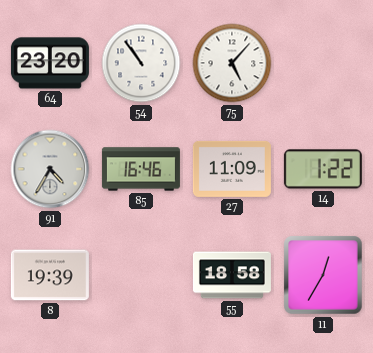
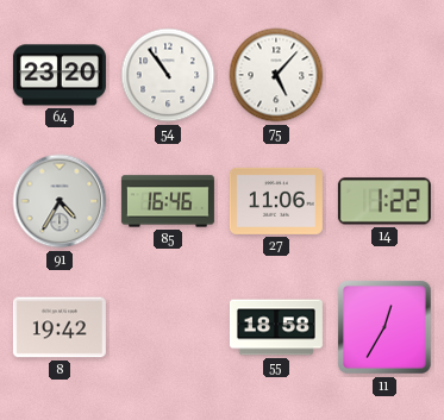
27: 11:09 -> 11:06 (276, 201)
8: 19:39 -> 19:42 (60, 327)
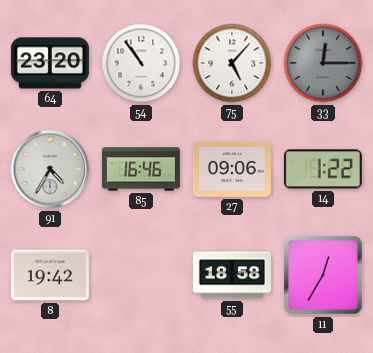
33: none -> 12:15 (323, 63)
27: 11:06 -> 09:06 (232, 169)
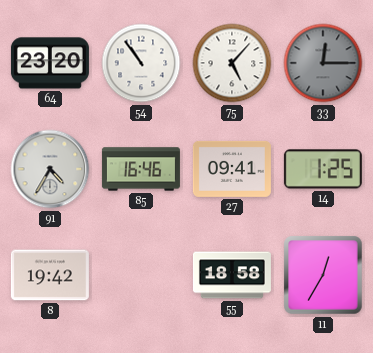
27: 09:06 -> 09:41 (232, 169)
14: 1:22 -> 1:25 (323, 169)
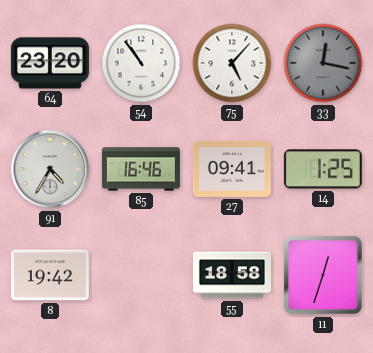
33: 12:15 -> 12:17 (323, 63)
11: 12:35 -> 12:33 (323, 275)
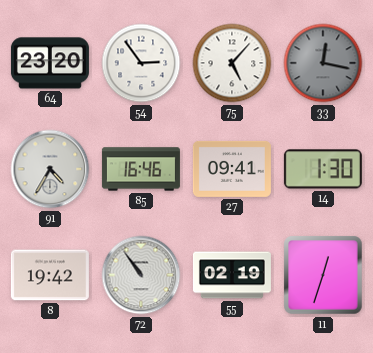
54: 10:54 -> 2:54 (141, 63)
14: 1:25 -> 1:30 (323, 169)
72: none -> 10:54 (141, 275)
55: 18:58 -> 02:19 (232, 275)
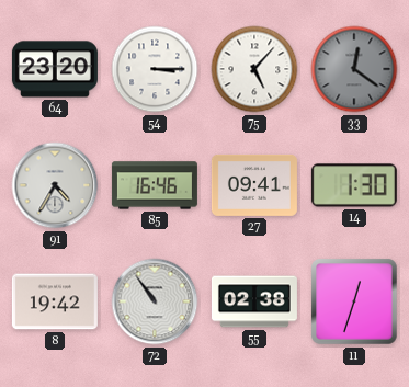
54: 2:54 -> 3:15 (155, 69)
33: 12:17 -> 12:21 (354, 69)
55: 02:19 -> 02:38 (254, 301)
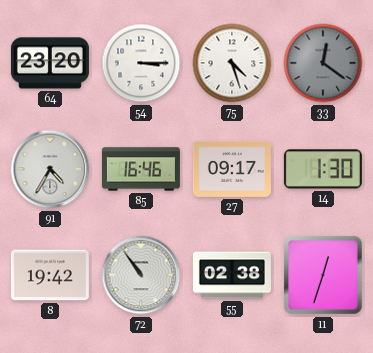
75: 5:07 -> 4:27 (232, 63)
27: 09:41 -> 09:17 (232, 169)
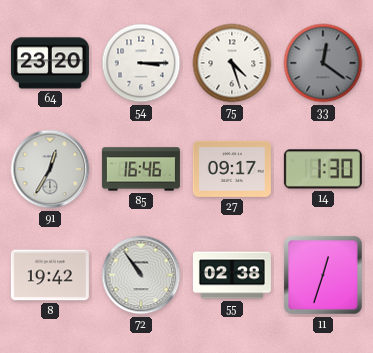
91: 4:35 -> 12:35 (50, 169)
